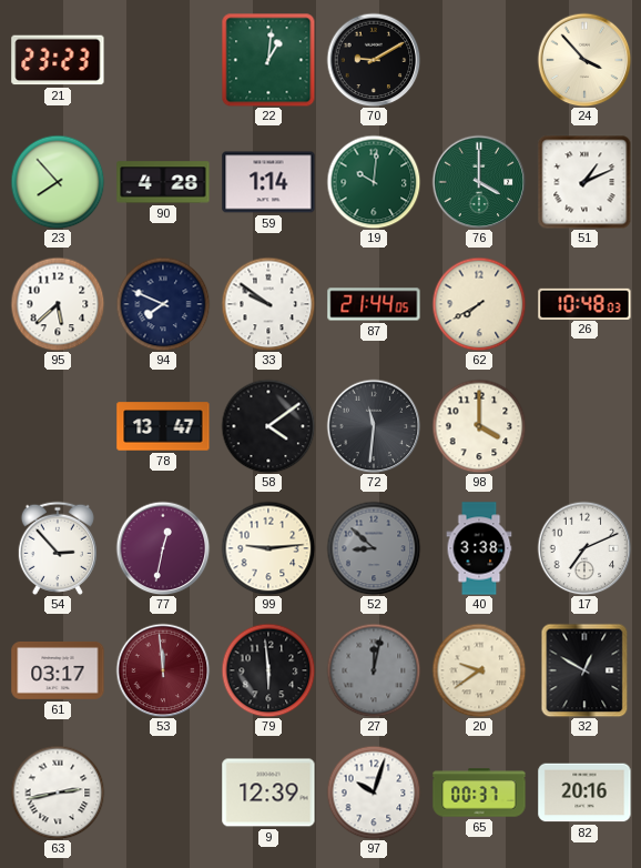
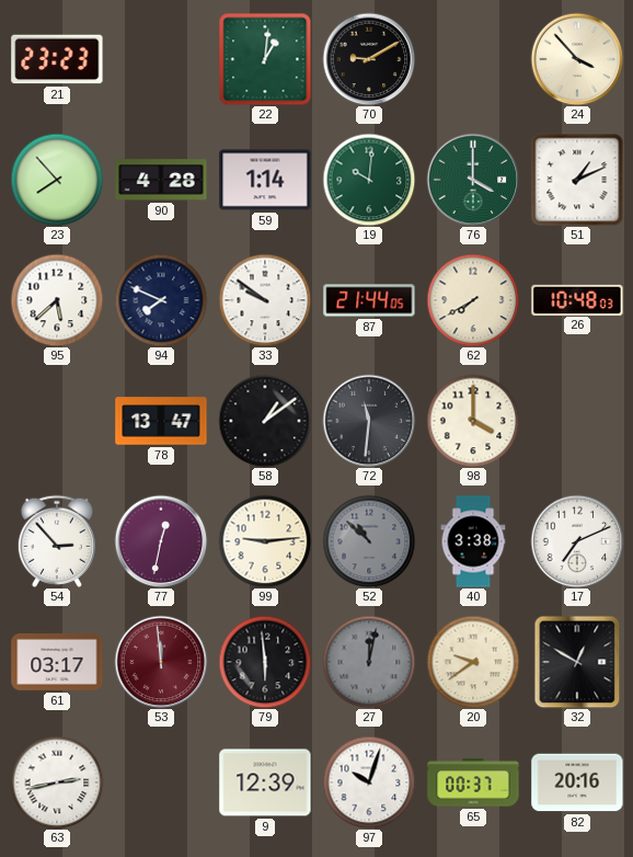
58: 4:09 -> 1:09 (265, 421)
52: 8:52 -> 10:52 (369, 541)
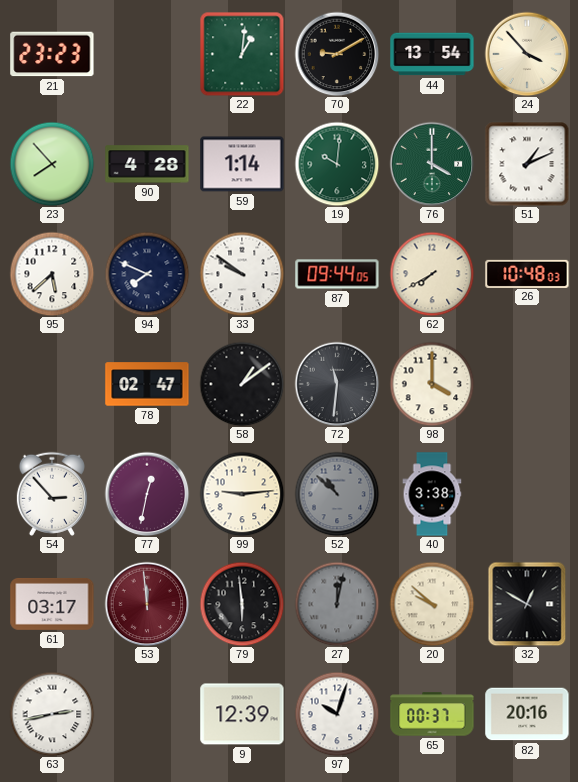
44: none -> 13:54 (432, 54)
87: 21:44 -> 09:44 (337, 274)
78: 13:47 -> 02:47 (147, 384)
17: 7:11 -> none (577, 541)
20: 9:39 -> 9:52 (432, 604)
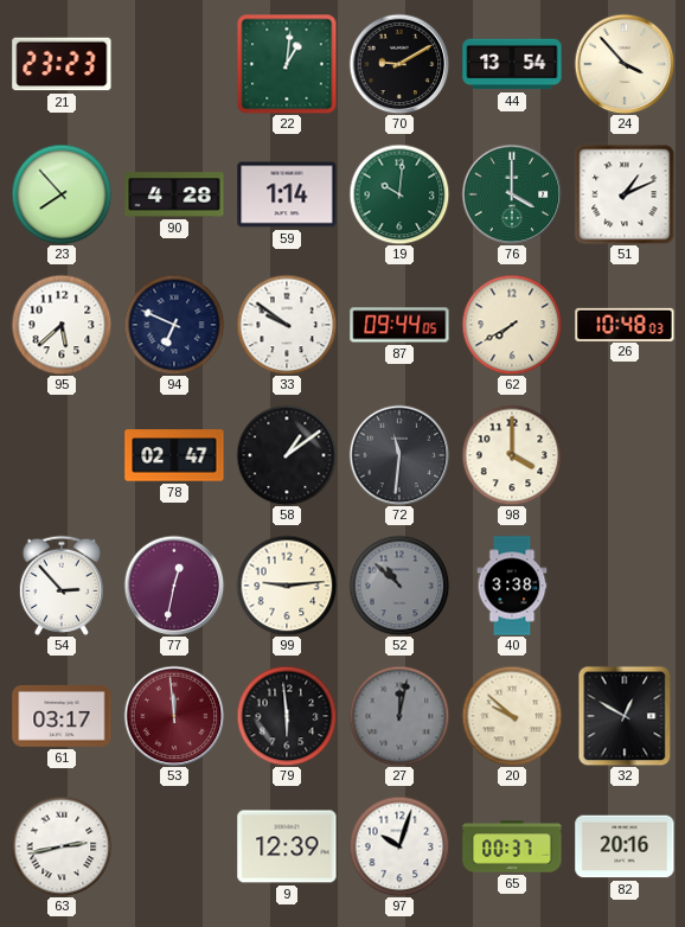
94: 7:49 -> 6:49 (174, 325)
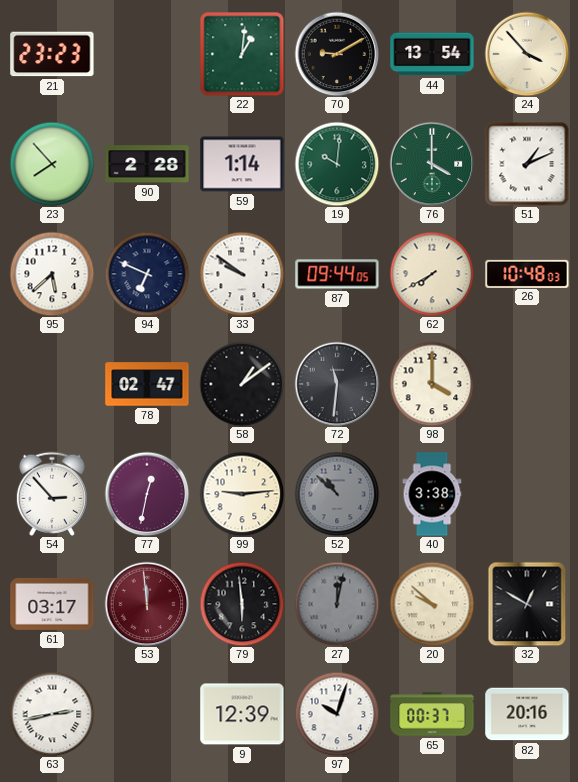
90: 4:28 -> 2:28 (147, 164)
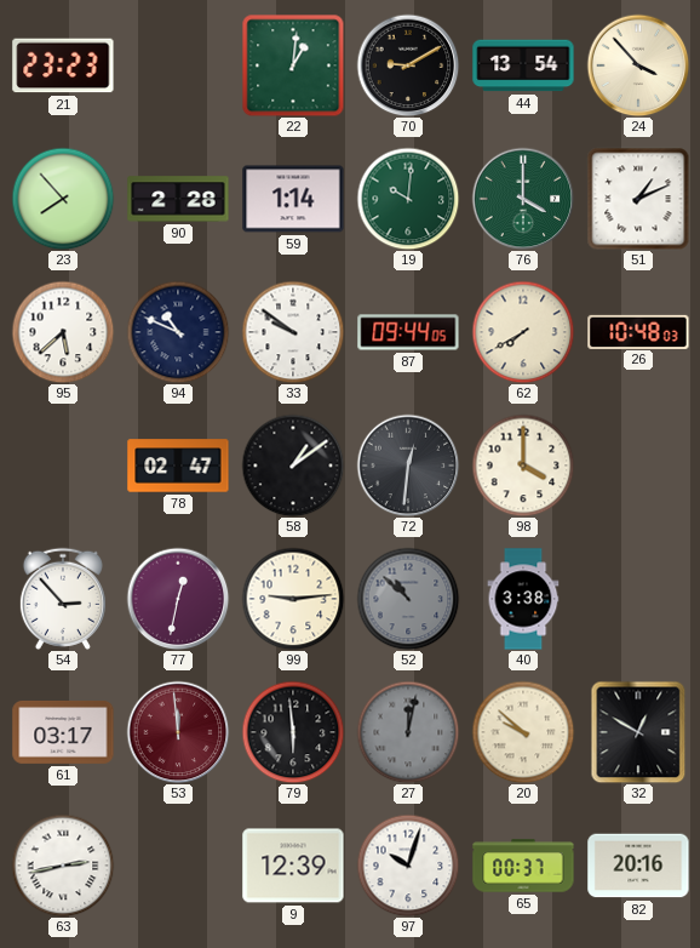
94: 6:49 -> 10:49 (178, 332)
72: 11:31 -> 12:31 (408, 466)
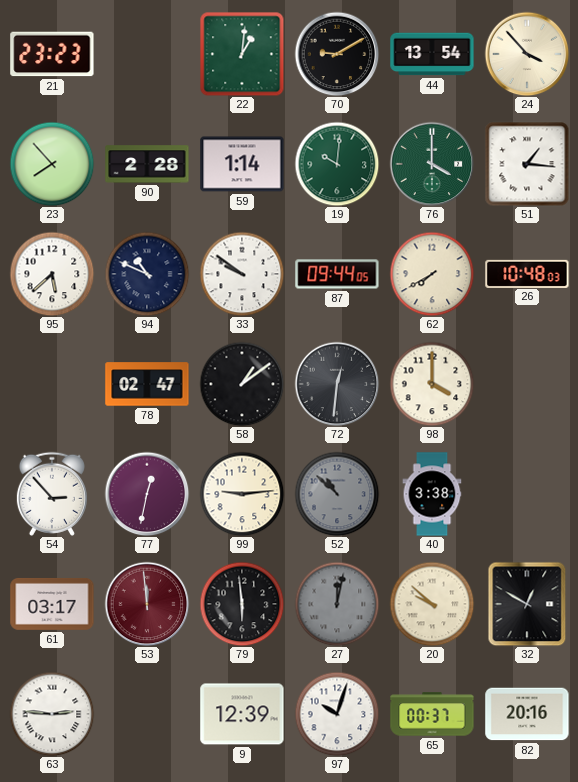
51: 1:11 -> 1:16 (527, 164)
63: 2:43 -> 2:46 (52, 714)
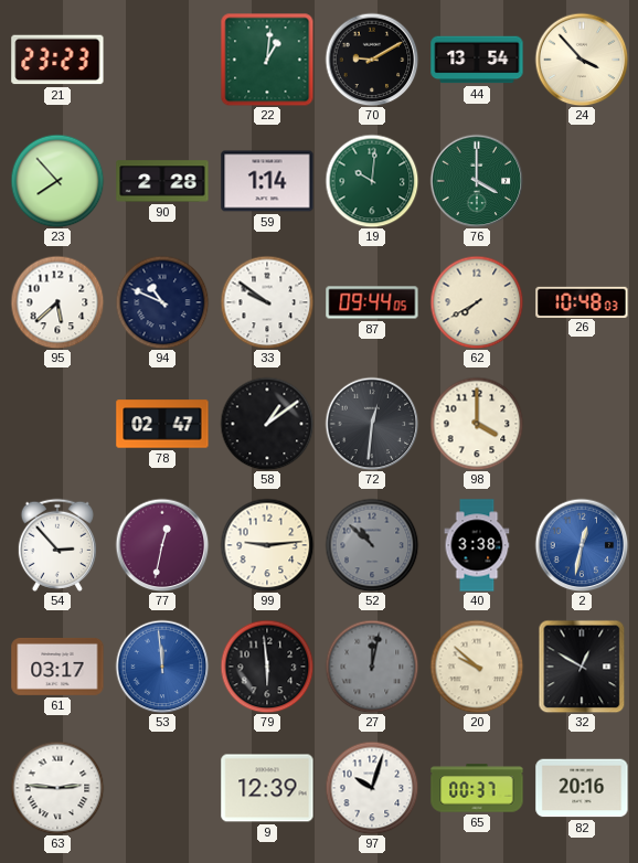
51: 1:16 -> none (527, 164)
2: none -> 12:32 (582, 545)
53 dial: burgundy -> blue (162, 667)
